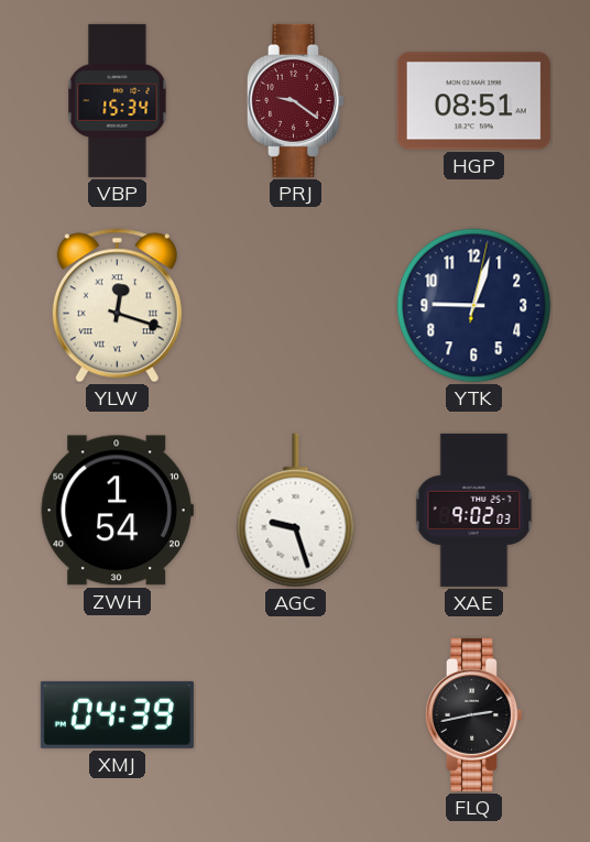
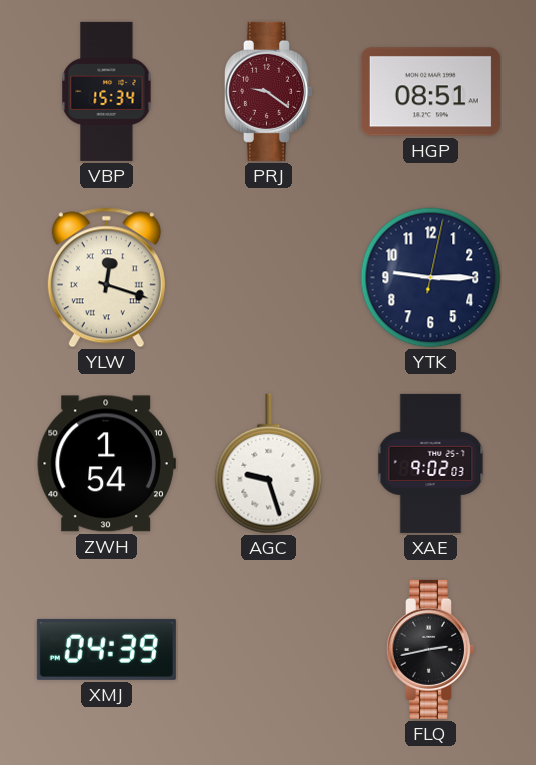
YTK: 9:03 -> 9:15 (431, 278)
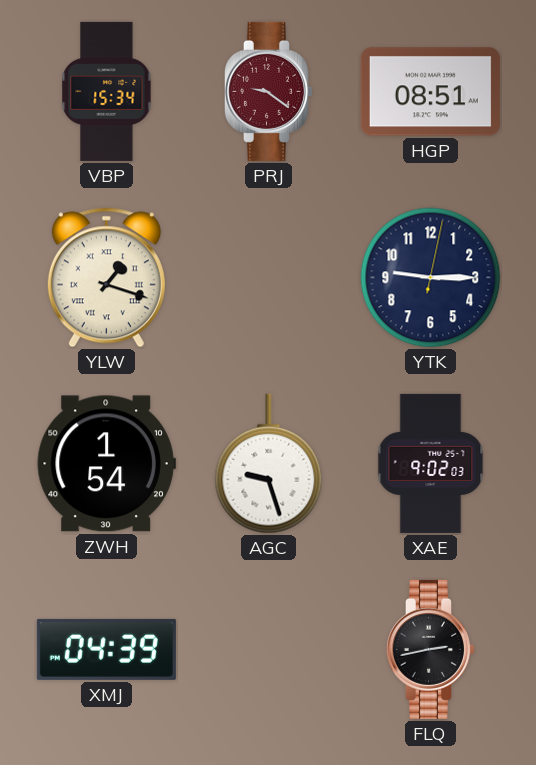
YLW: 12:18 -> 1:18 (106, 278)
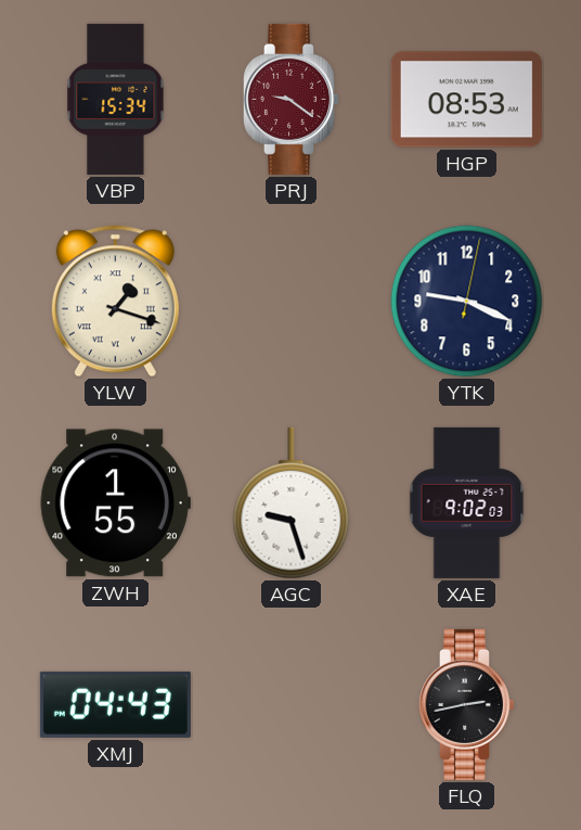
HGP: 08:51 -> 08:53 (466, 100)
YTK: 9:15 -> 9:19 (467, 302)
ZWH: 1:54 -> 1:55 (115, 503)
XMJ: 04:39 -> 04:43 (115, 704)
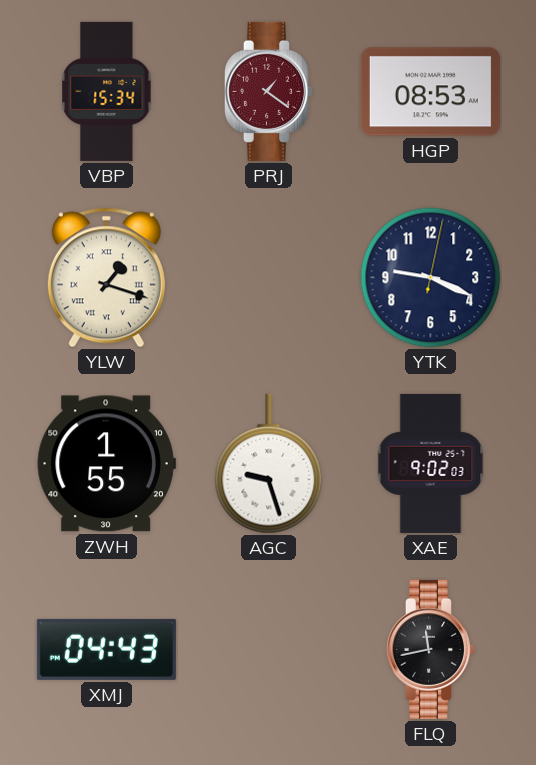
PRJ: 9:21 -> 1:21 (268, 91)
FLQ: 2:43 -> 11:43 (430, 649)
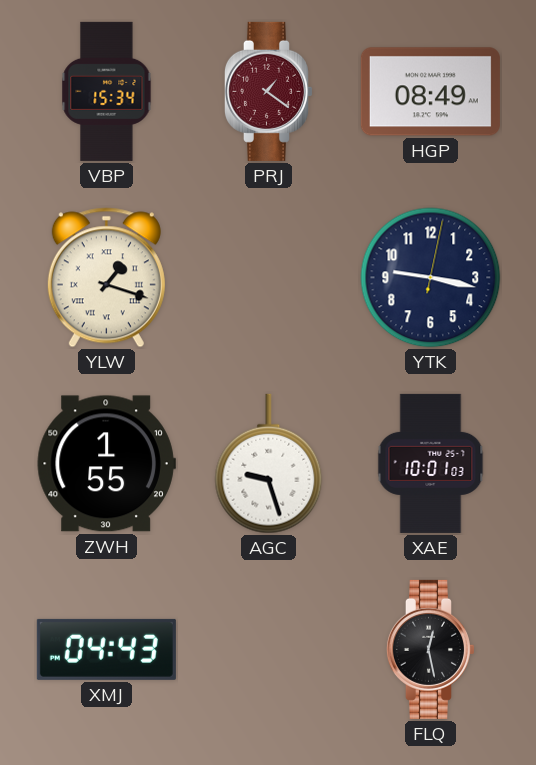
HGP: 08:53 -> 08:49 (430, 92)
YTK: 9:19 -> 9:17 (431, 278)
XAE: 9:02 -> 10:01 (431, 463)
FLQ: 11:43 -> 12:28 (430, 649)
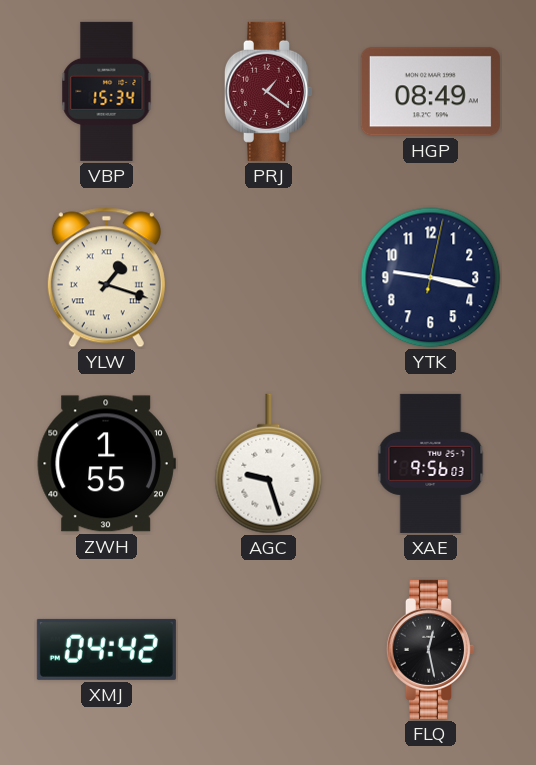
XAE: 10:01 -> 9:56 (431, 463)
XMJ: 04:43 -> 04:42 (106, 649)
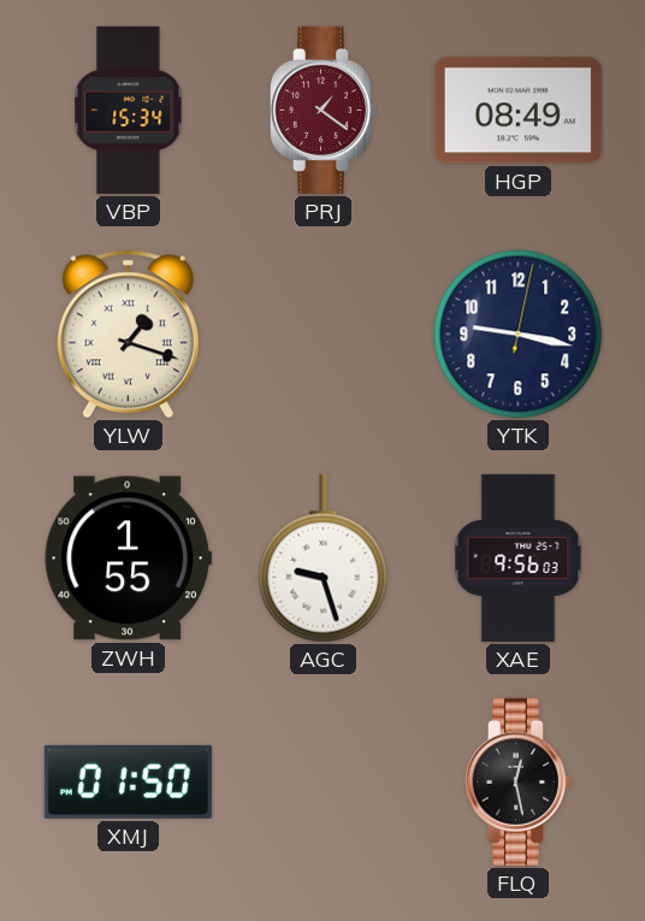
XMJ: 04:42 -> 01:50 (128, 781)
